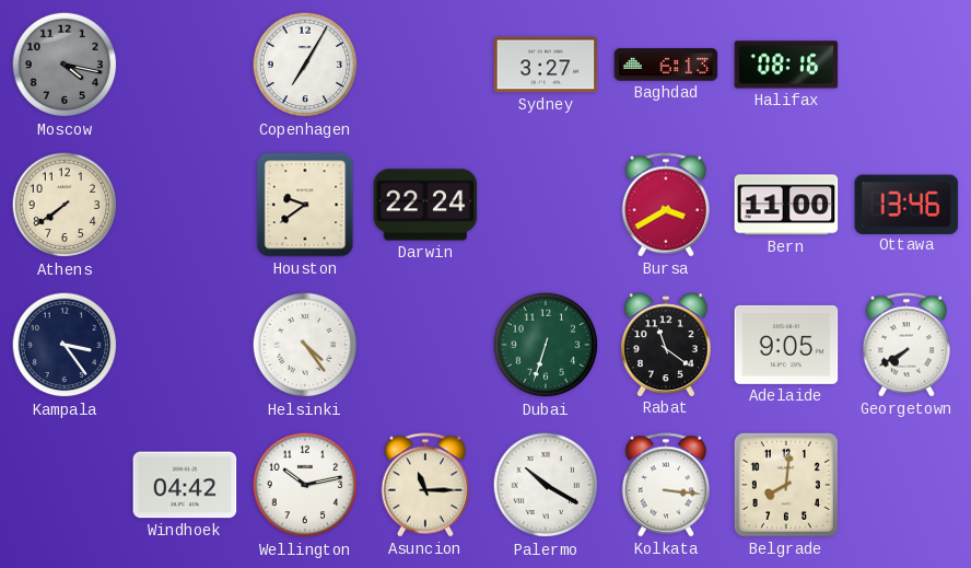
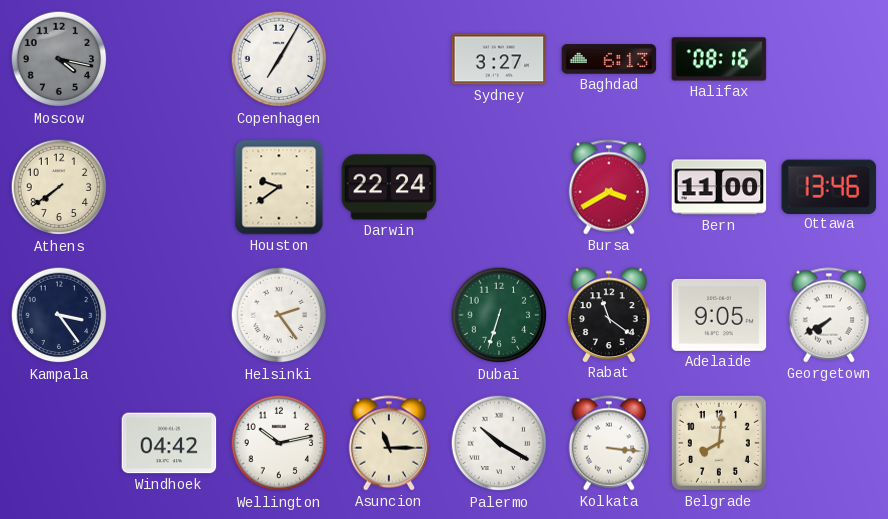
Helsinki: 4:24 -> 2:24 (279, 315)
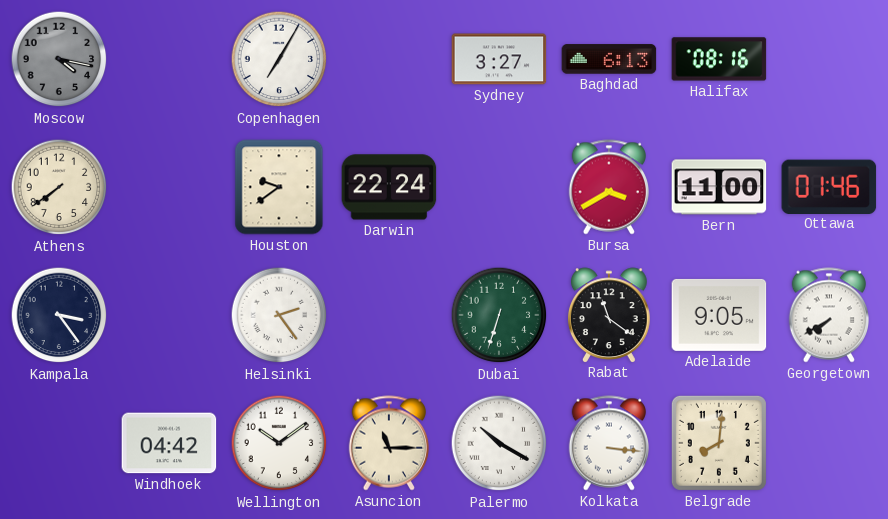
Ottawa: 13:46 -> 01:46 (829, 186)
Wellington: 10:13 -> 10:09 (279, 443)
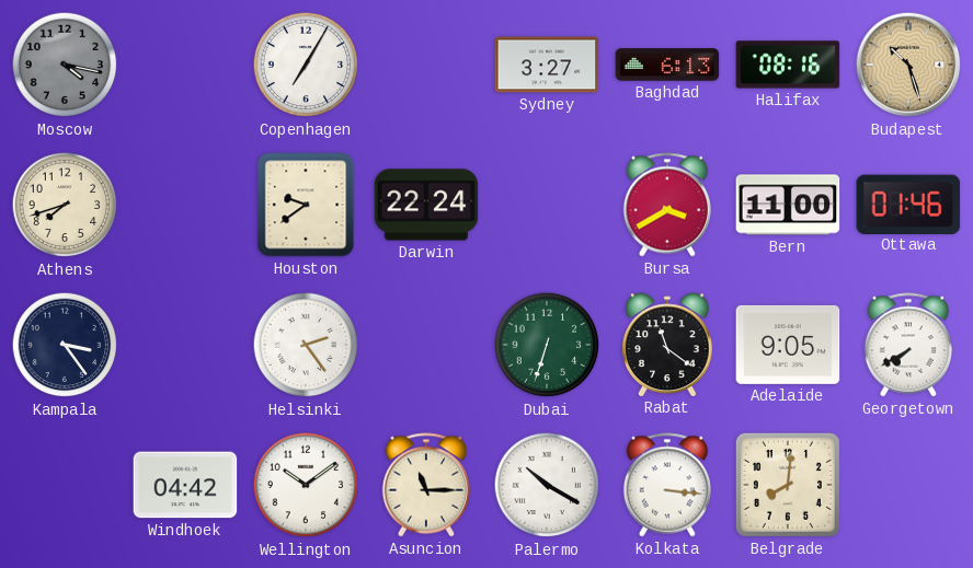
Budapest: none -> 10:27 (908, 65)
Athens: 7:39 -> 7:42 (65, 205)
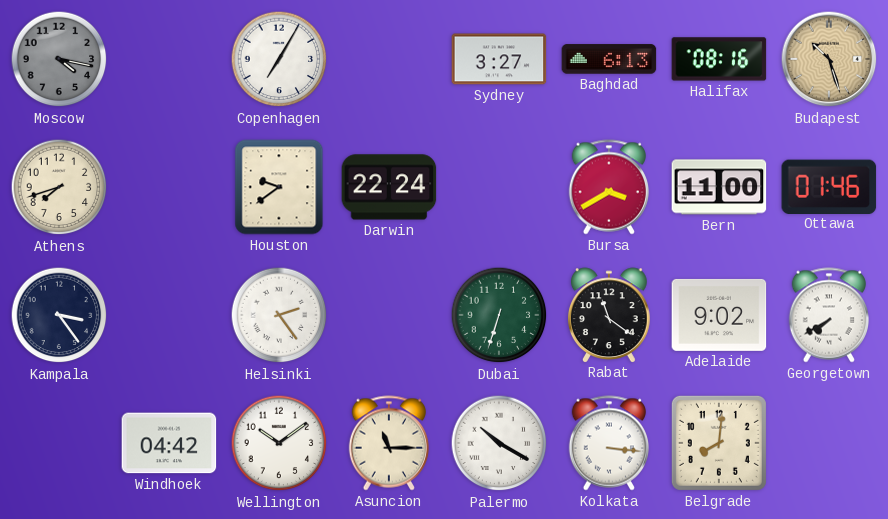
Adelaide: 9:05 -> 9:02 (719, 315)
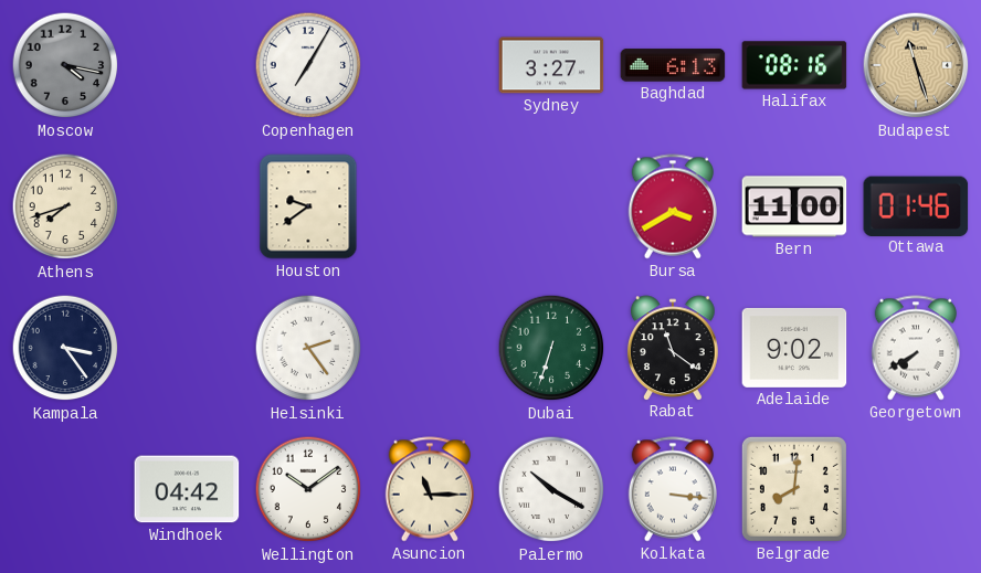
Budapest: 10:27 -> 11:27 (916, 65)
Darwin: 22:24 -> none (389, 187)
